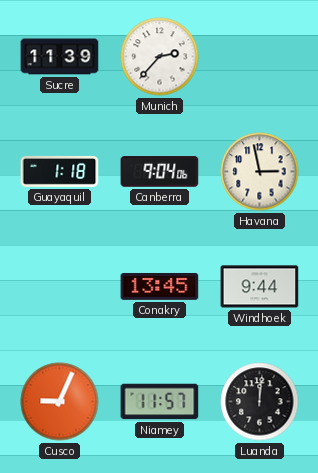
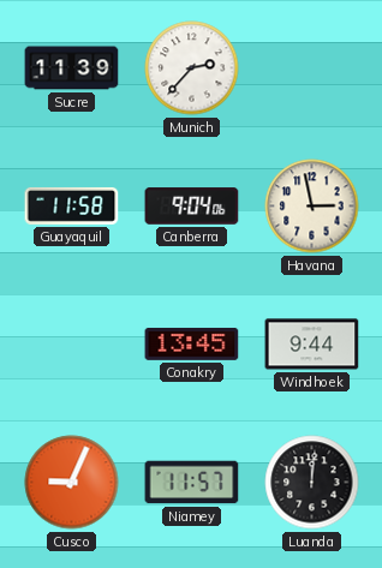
Guayaquil: 1:18 -> 11:58 (72, 205)
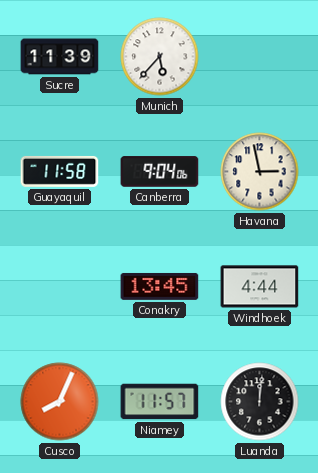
Munich: 2:37 -> 5:37 (160, 57)
Windhoek: 9:44 -> 4:44 (260, 287)
Cusco: 9:04 -> 8:04 (60, 402)
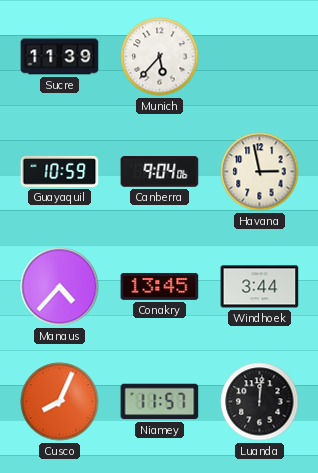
Guayaquil: 11:58 -> 10:59 (60, 171)
Manaus: none -> 4:37 (60, 287)
Windhoek: 4:44 -> 3:44 (260, 287)
